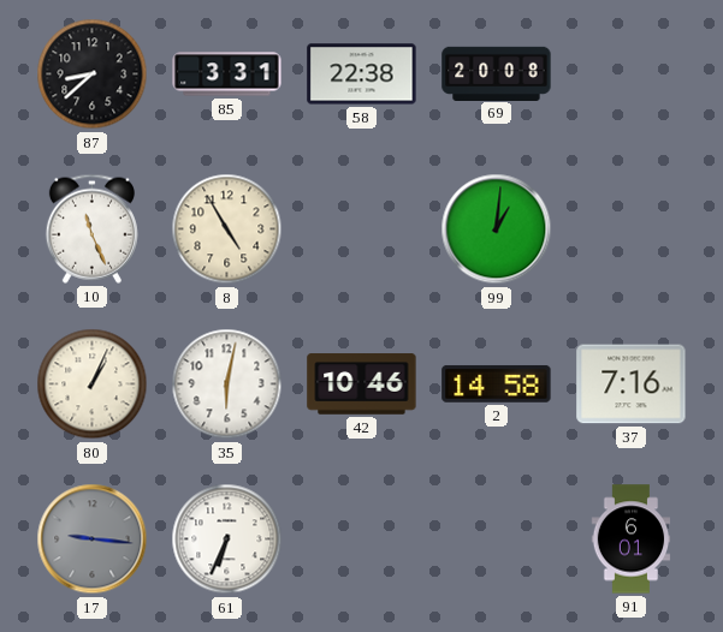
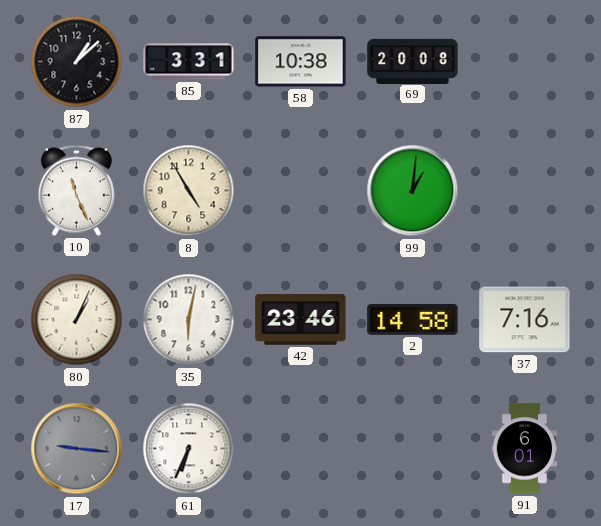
87: 8:38 -> 1:08 (77, 62)
58: 22:38 -> 10:38 (301, 62)
42: 10:46 -> 23:46 (301, 320)
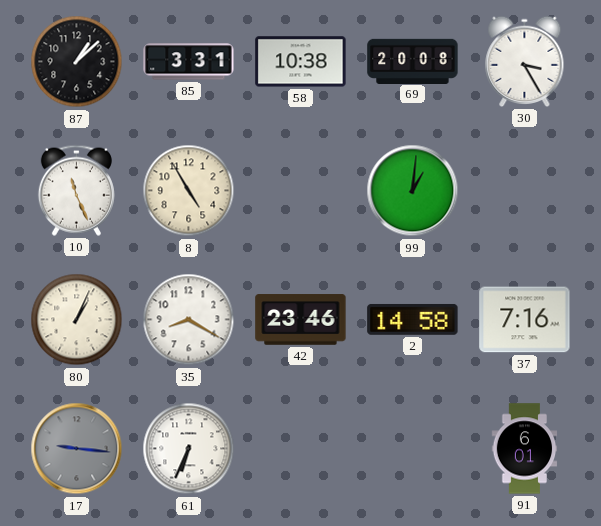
30: none -> 3:25 (525, 61)
35: 6:02 -> 8:20 (189, 320)
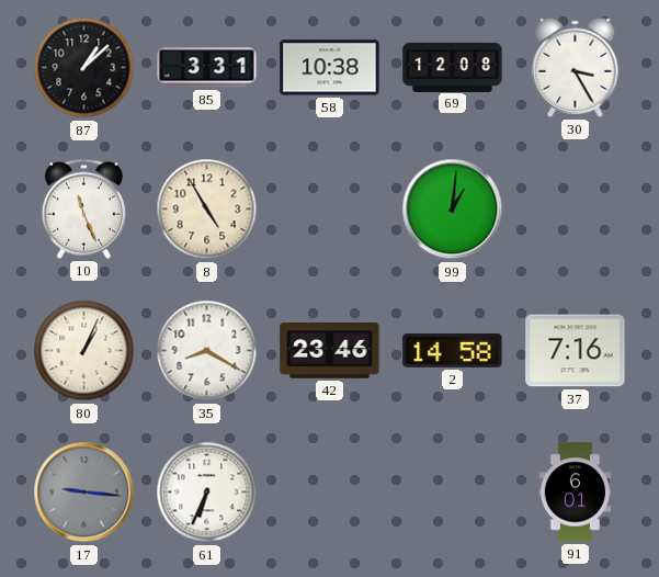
69: 20:08 -> 12:08 (453, 67)
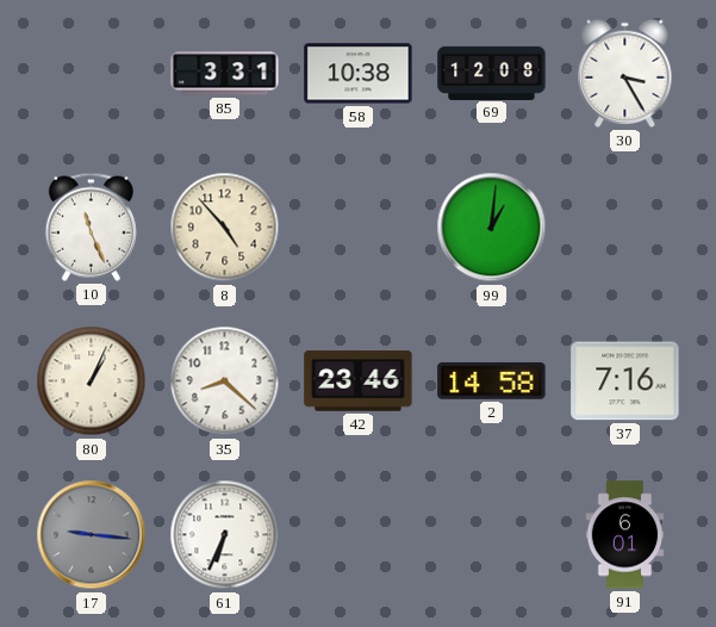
87: 1:08 -> none (84, 68)
8: 4:55 -> 4:53 (225, 228)
35: 8:20 -> 8:22 (225, 381)
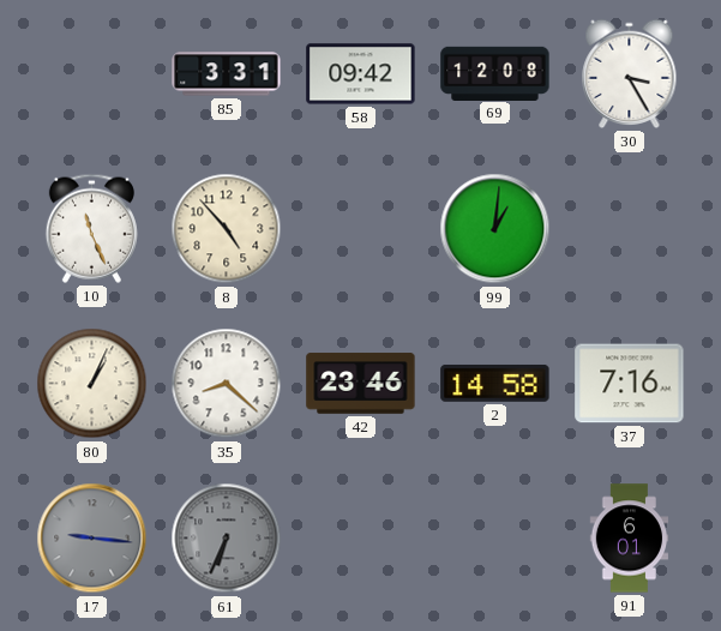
58: 10:38 -> 09:42 (361, 74)
61 dial: white -> grey (227, 539)
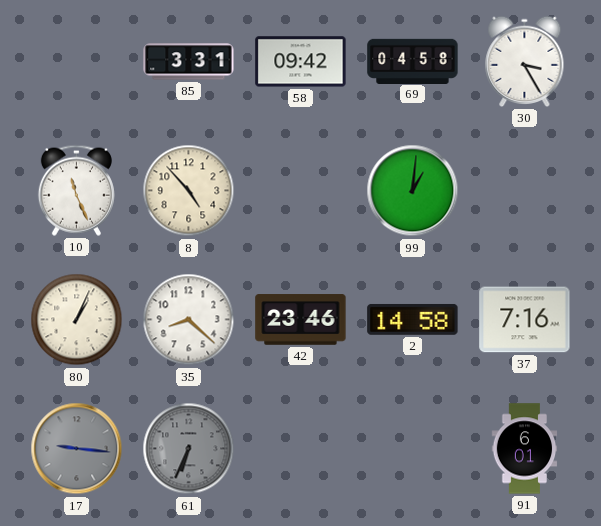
69: 12:08 -> 04:58 (413, 61)
